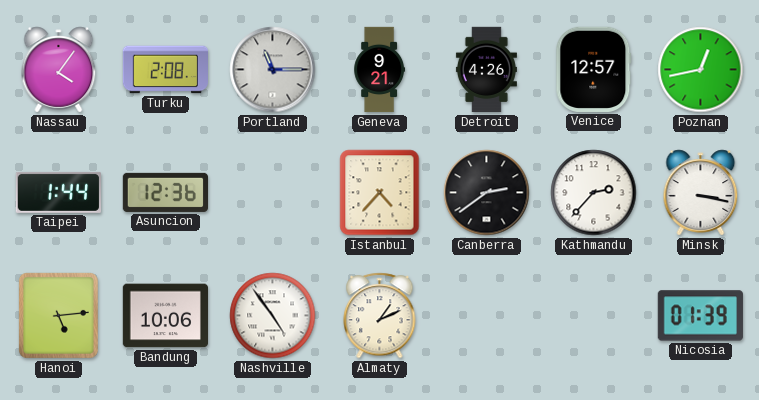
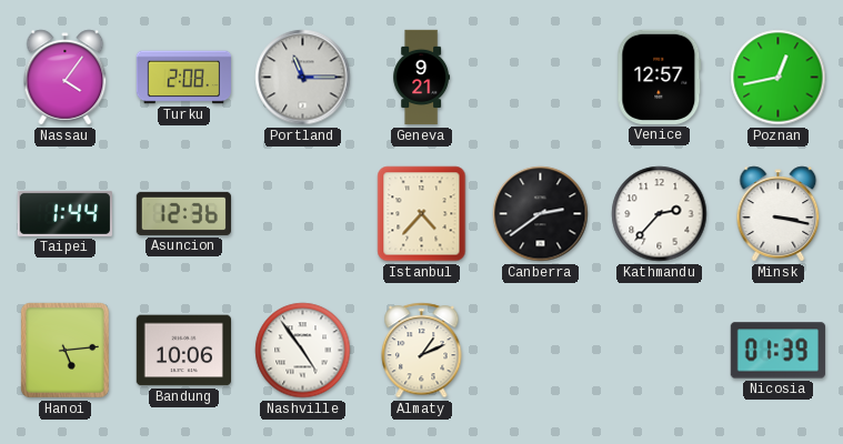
Detroit: 4:26 -> none (486, 70)
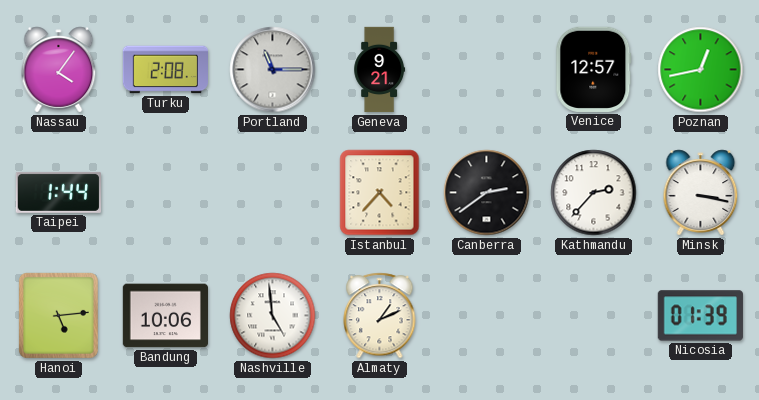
Asuncion: 12:36 -> none (183, 213)
Nashville: 4:54 -> 4:59 (273, 316)
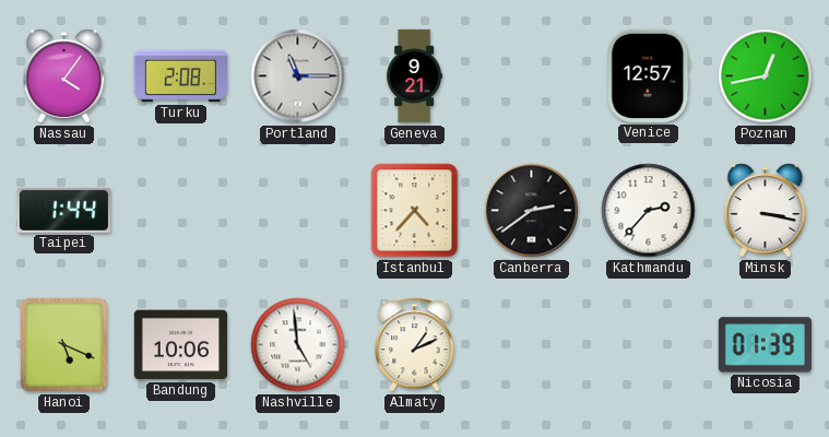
Hanoi: 5:14 -> 5:19 (63, 344)
